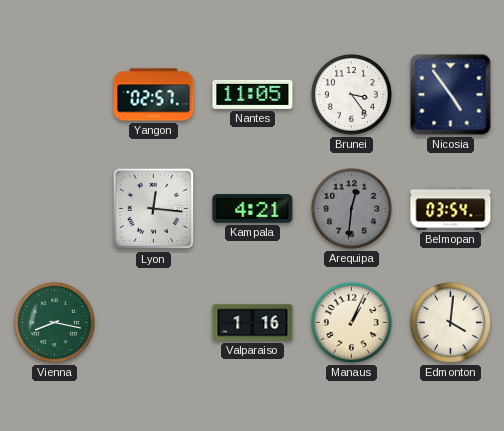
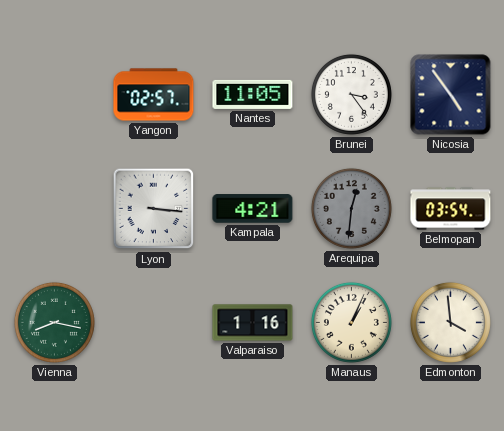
Lyon: 12:16 -> 3:16 (154, 209)
Edmonton: 4:01 -> 3:59 (450, 322)
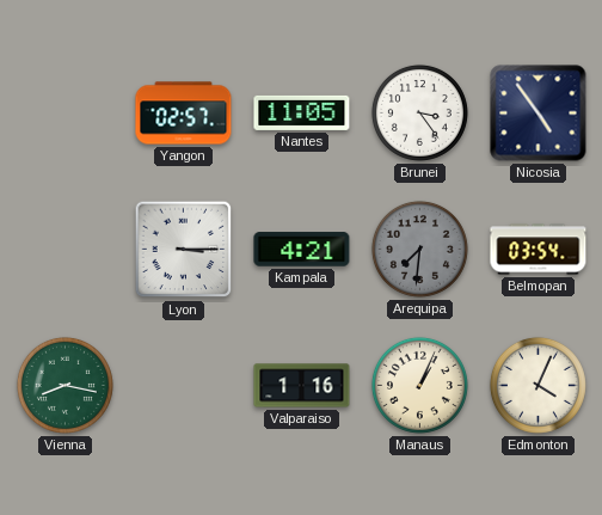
Lyon: 3:16 -> 3:15 (184, 250)
Arequipa: 12:31 -> 7:31 (419, 249)
Edmonton: 3:59 -> 4:04 (537, 385)
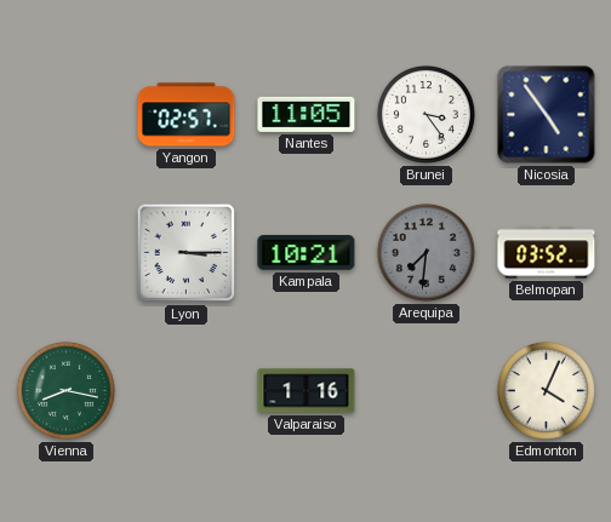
Kampala: 4:21 -> 10:21 (307, 253)
Belmopan: 03:54 -> 03:52 (547, 253)
Manaus: 1:04 -> none (419, 385)
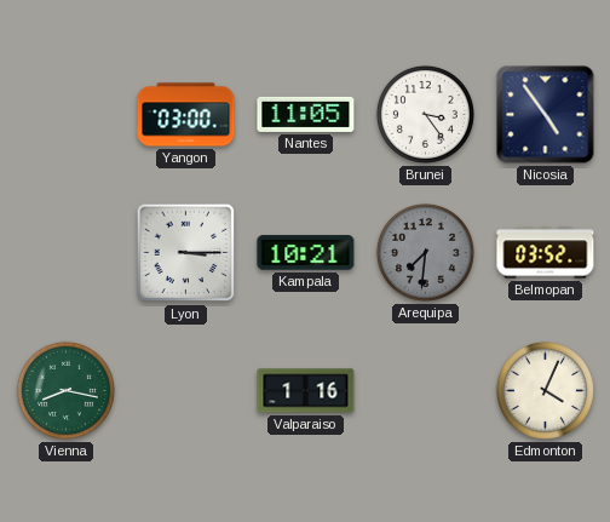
Yangon: 02:57 -> 03:00 (186, 115)
